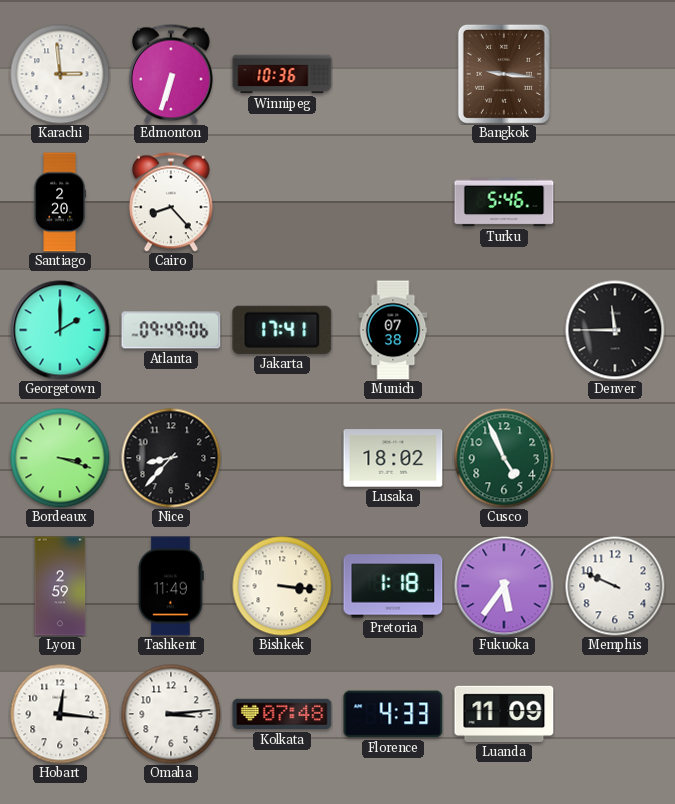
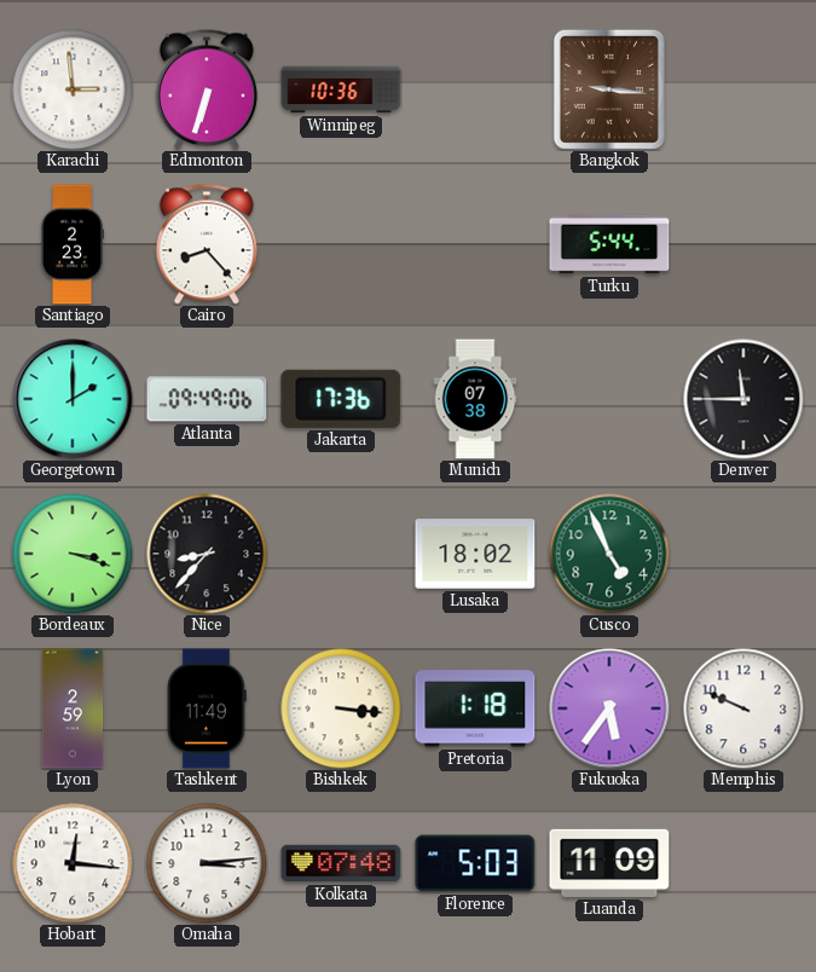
Santiago: 2:20 -> 2:23 (71, 244)
Turku: 5:46 -> 5:44 (609, 244)
Jakarta: 17:41 -> 17:36 (341, 399)
Florence: 4:33 -> 5:03 (475, 863)
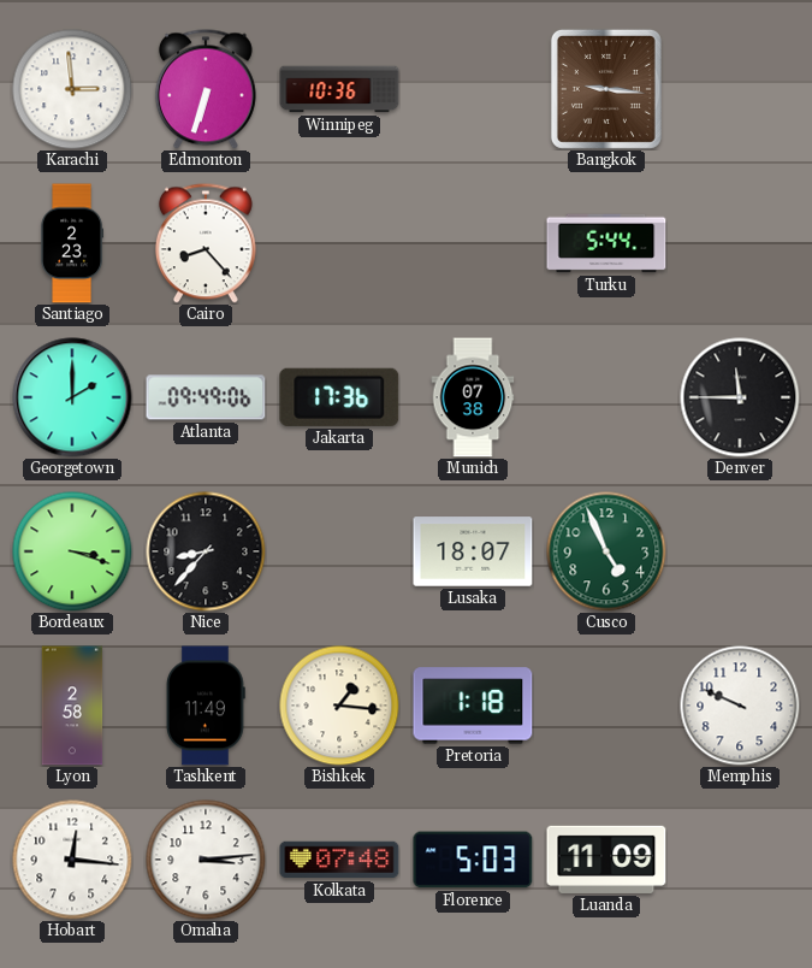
Lusaka: 18:02 -> 18:07 (473, 551)
Lyon: 2:59 -> 2:58 (72, 706)
Bishkek: 3:16 -> 1:16 (339, 706)
Fukuoka: 5:36 -> none (609, 708)
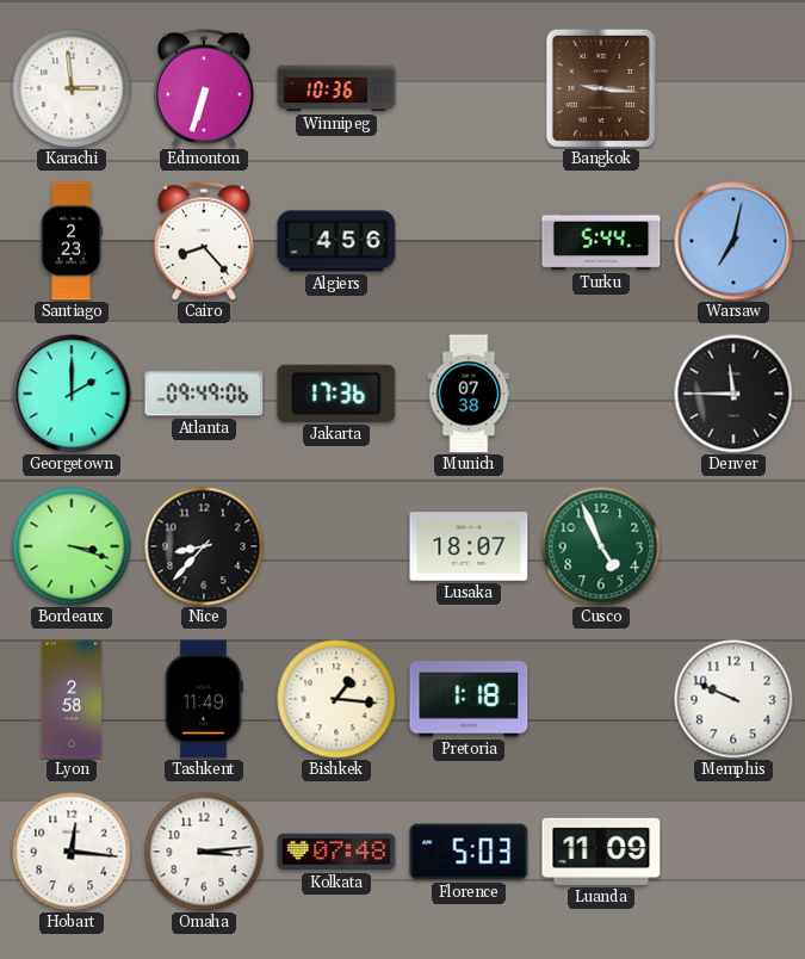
Algiers: none -> 4:56 (336, 241)
Warsaw: none -> 7:02 (733, 241)
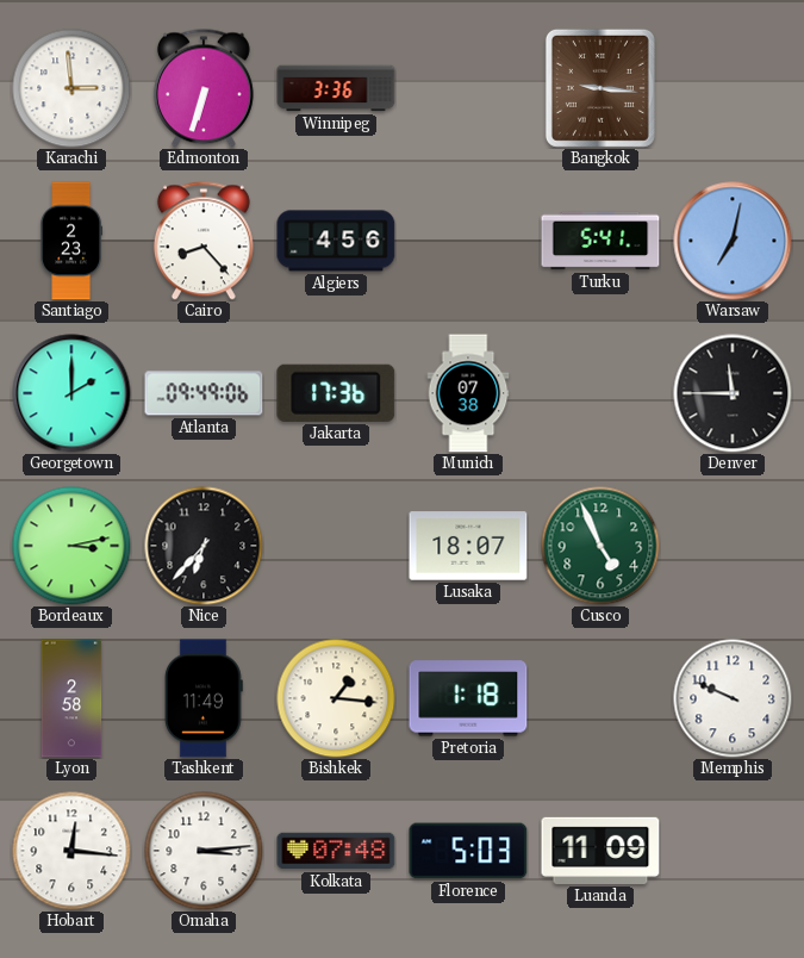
Winnipeg: 10:36 -> 3:36 (336, 88)
Turku: 5:44 -> 5:41 (600, 241)
Bordeaux: 3:18 -> 3:13 (71, 546)
Nice: 8:37 -> 6:37 (204, 546)
